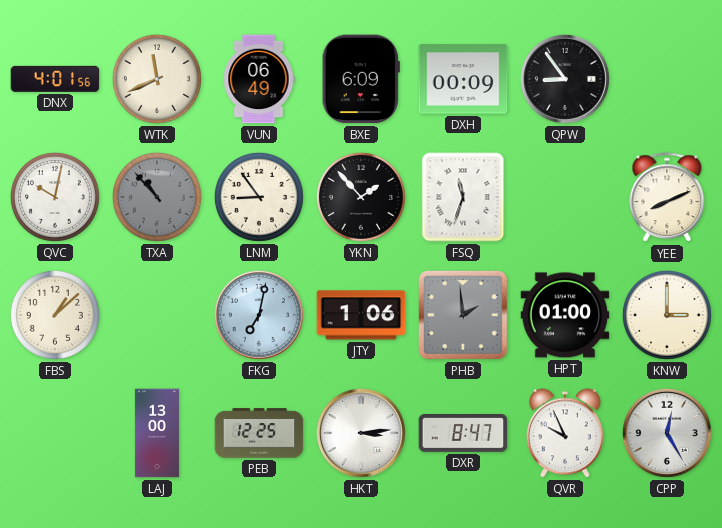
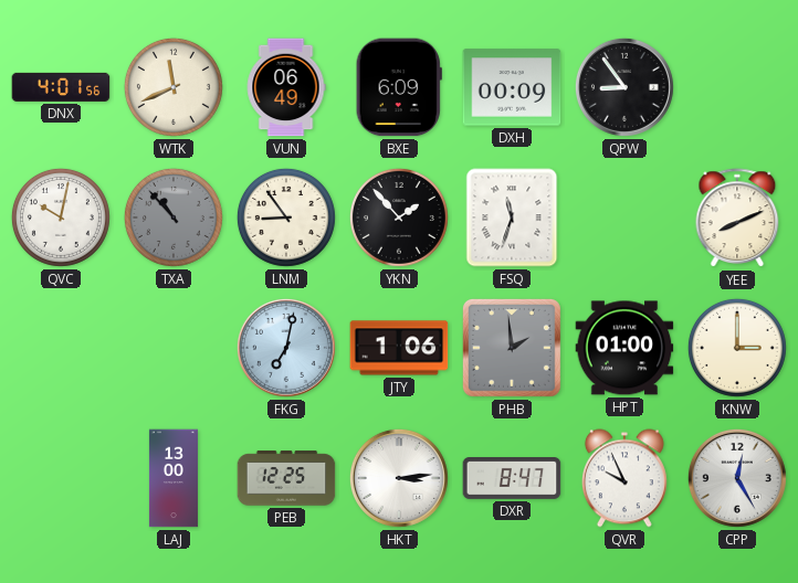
FBS: 1:08 -> none (55, 315)
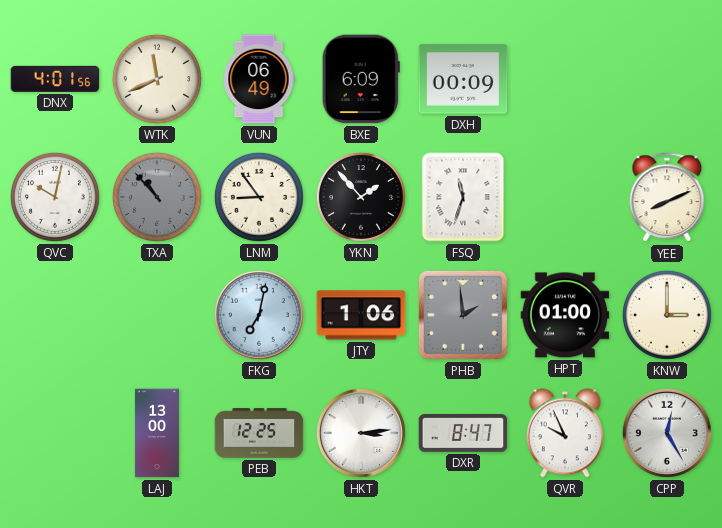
QPW: 8:54 -> none (624, 87)
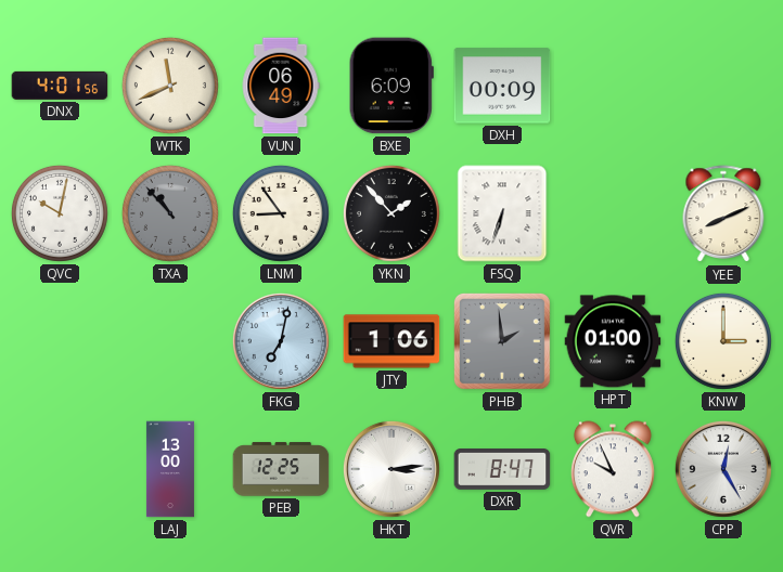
FSQ: 11:33 -> 6:33 (502, 213)
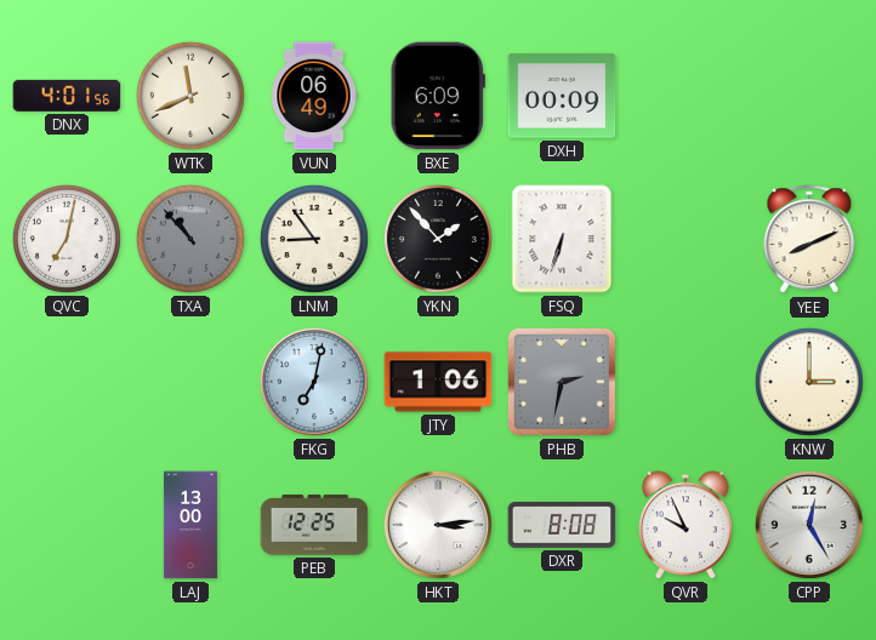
QVC: 10:02 -> 7:02 (67, 239)
PHB: 1:59 -> 2:32 (562, 382)
HPT: 01:00 -> none (613, 341)
DXR: 8:47 -> 8:08 (562, 526)
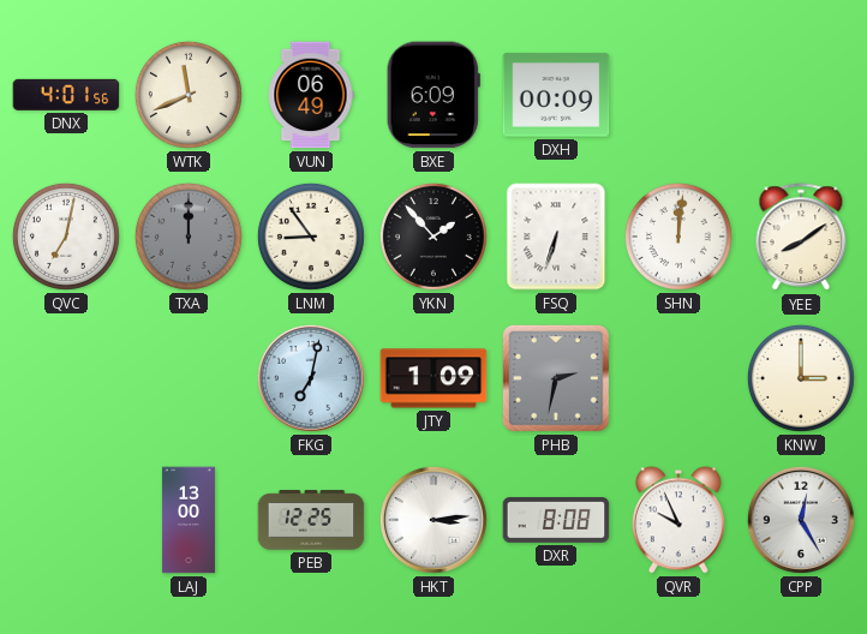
TXA: 10:53 -> 12:00 (189, 237)
SHN: none -> 12:01 (678, 237)
YEE: 8:11 -> 8:09 (801, 238)
JTY: 1:06 -> 1:09 (433, 378)
